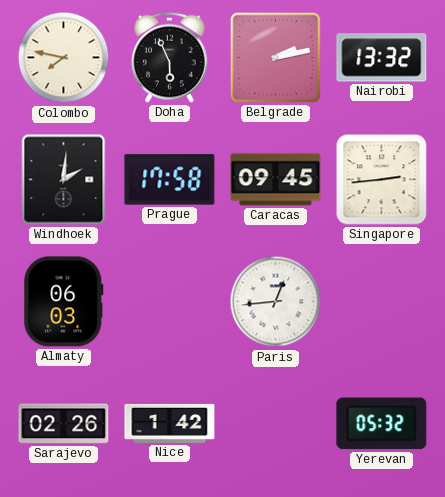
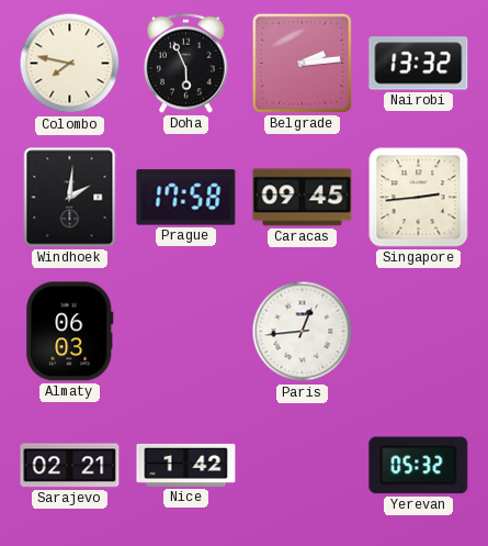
Belgrade: 2:13 -> 2:14 (302, 63)
Sarajevo: 02:26 -> 02:21 (70, 466)
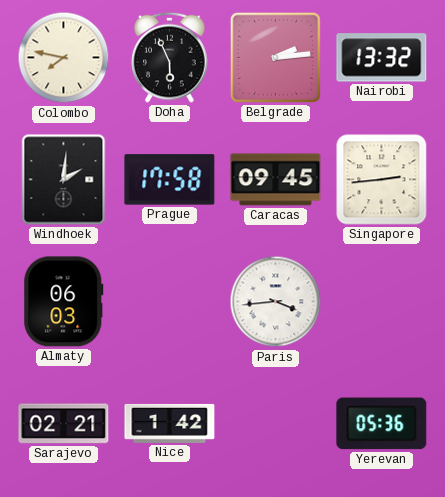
Paris: 12:44 -> 3:44 (276, 302)
Yerevan: 05:32 -> 05:36 (382, 424)
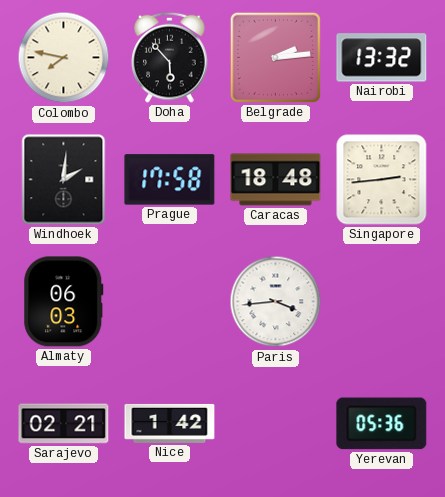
Doha: 5:56 -> 5:53 (170, 57)
Caracas: 09:45 -> 18:48 (276, 180)
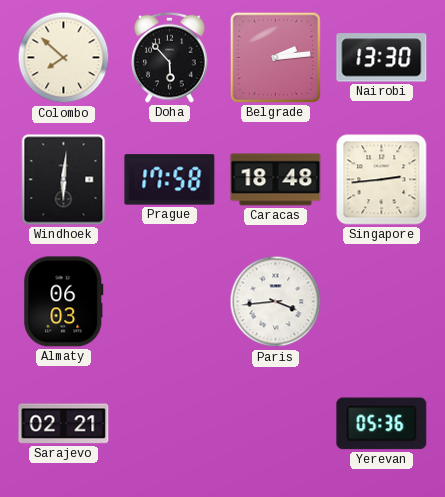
Colombo: 7:47 -> 7:52 (64, 58)
Nairobi: 13:32 -> 13:30 (382, 58)
Windhoek: 2:01 -> 6:01 (64, 180)
Nice: 1:42 -> none (170, 423)
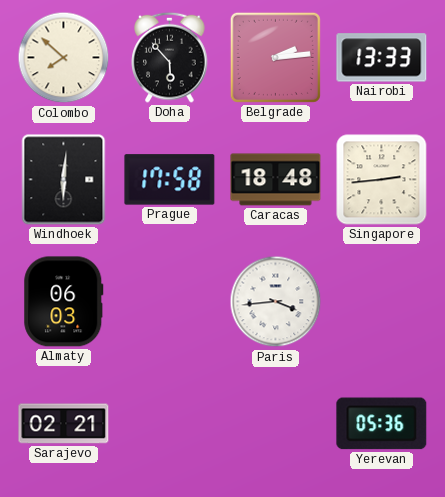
Nairobi: 13:30 -> 13:33 (382, 58)
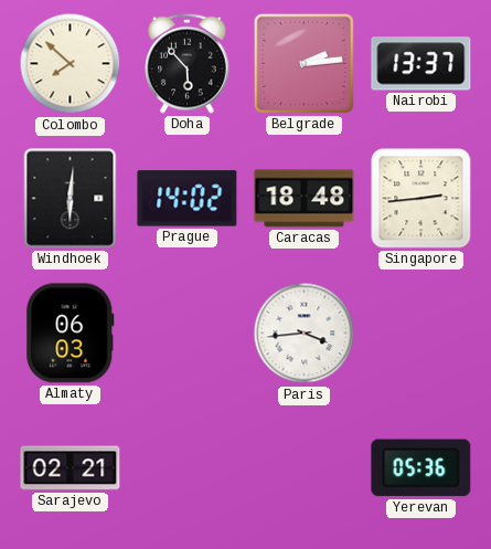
Nairobi: 13:33 -> 13:37 (421, 64)
Prague: 17:58 -> 14:02 (188, 199)
